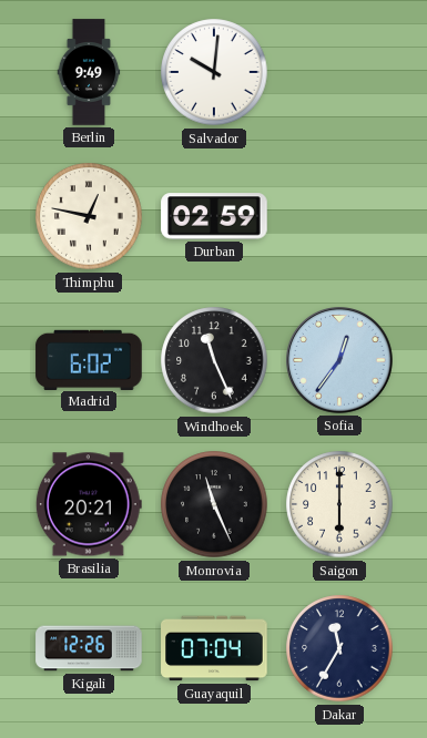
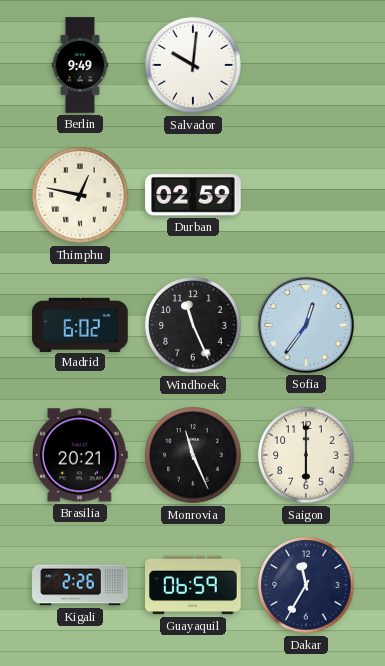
Kigali: 12:26 -> 2:26 (80, 585)
Guayaquil: 07:04 -> 06:59 (193, 585)
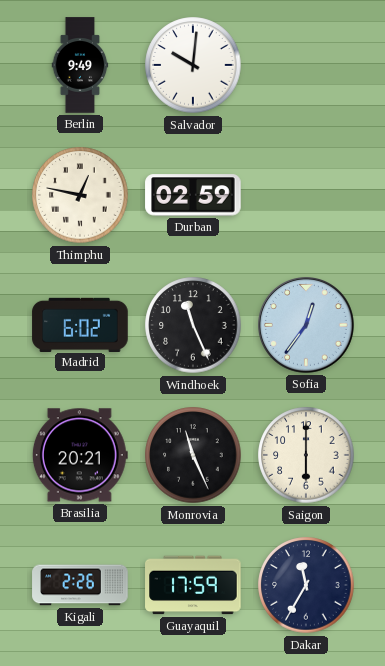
Guayaquil: 06:59 -> 17:59 (193, 585)
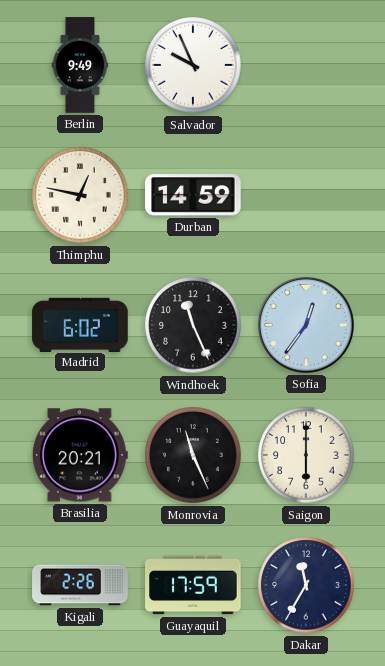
Salvador: 10:01 -> 9:56 (193, 65)
Durban: 02:59 -> 14:59 (193, 195)
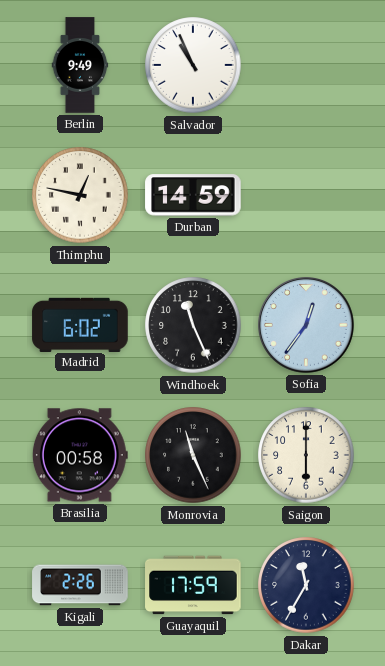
Salvador: 9:56 -> 10:56 (193, 65)
Brasilia: 20:21 -> 00:58 (80, 455)
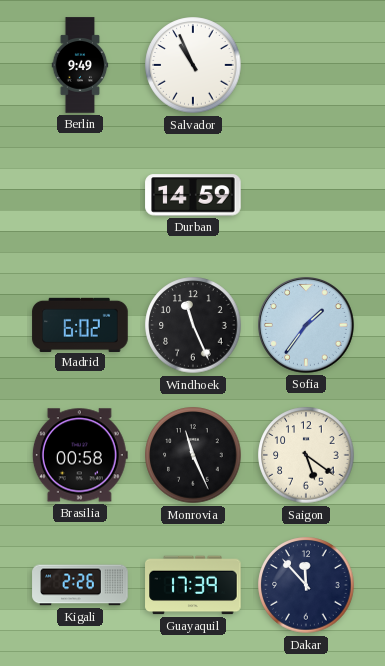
Thimphu: 12:47 -> none (80, 195)
Sofia: 12:36 -> 1:36 (307, 326)
Saigon: 6:00 -> 5:21 (306, 455)
Guayaquil: 17:59 -> 17:39 (193, 585)
Dakar: 11:35 -> 11:53 (306, 585)
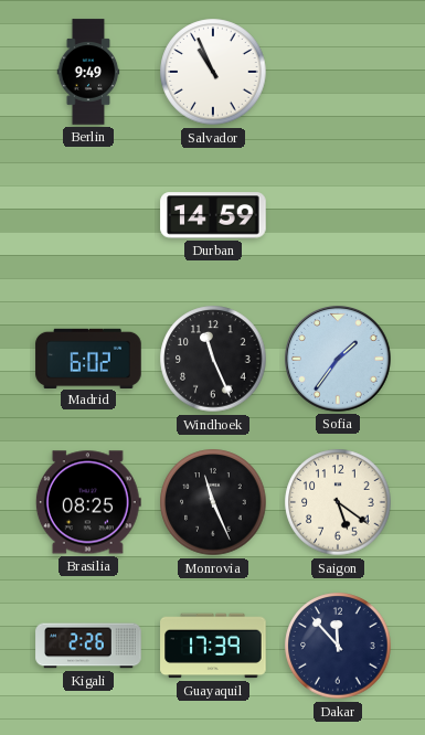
Brasilia: 00:58 -> 08:25 (88, 502)
